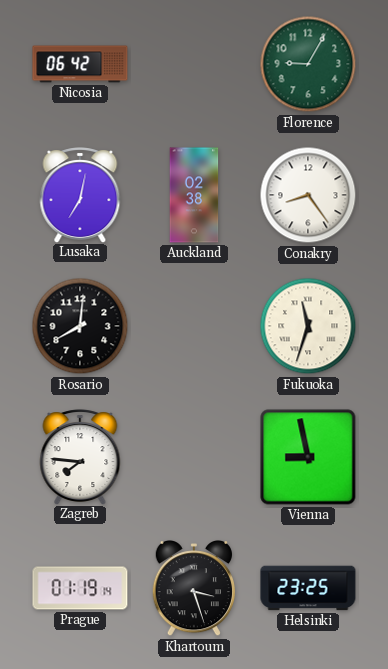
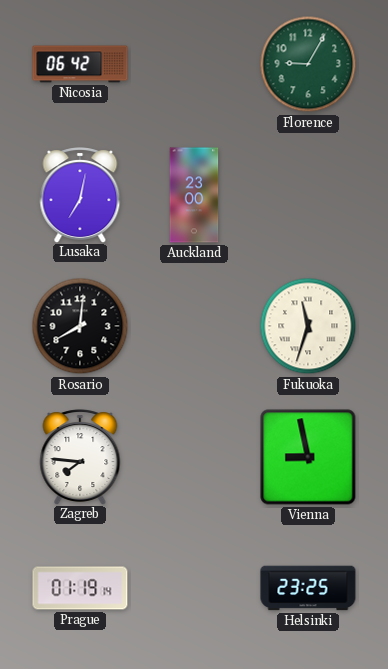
Auckland: 02:38 -> 23:00 (194, 195)
Conakry: 8:24 -> none (308, 195)
Khartoum: 3:27 -> none (193, 589)
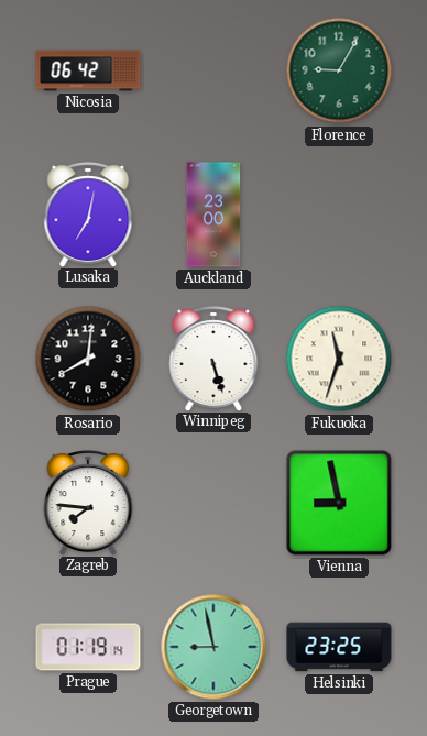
Winnipeg: none -> 5:27 (214, 359)
Georgetown: none -> 8:58 (214, 647)
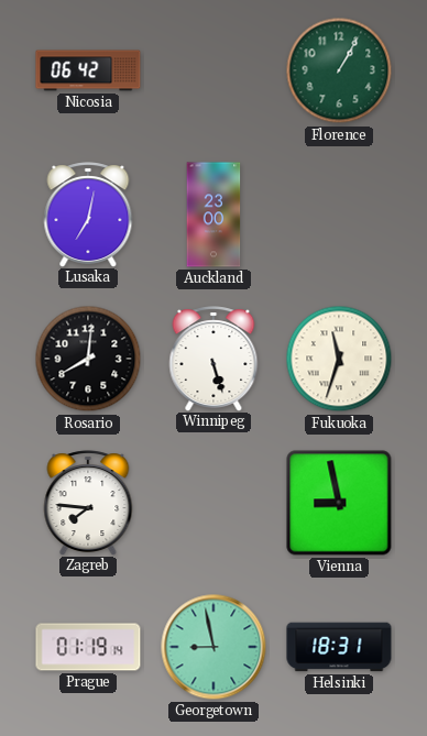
Florence: 9:05 -> 1:05 (339, 70)
Helsinki: 23:25 -> 18:31 (339, 647)
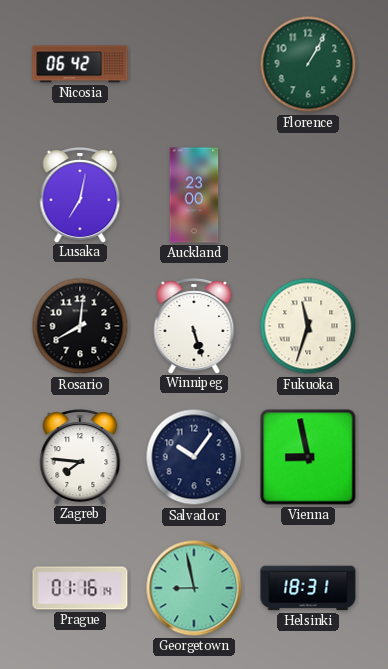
Salvador: none -> 10:06 (194, 457)
Prague: 01:19 -> 01:16 (80, 588)
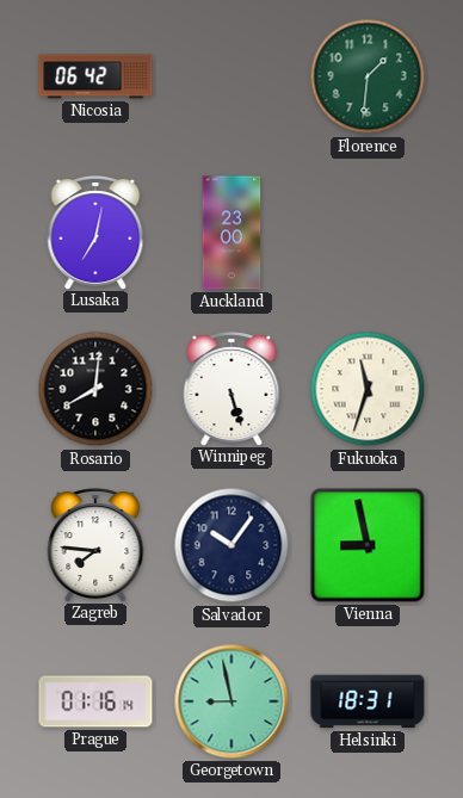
Florence: 1:05 -> 1:31 (368, 76)
